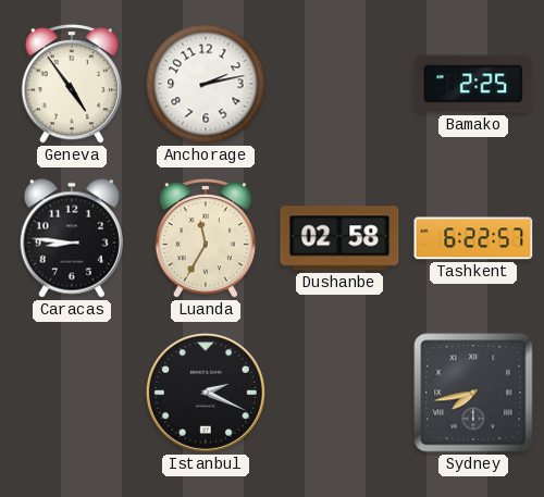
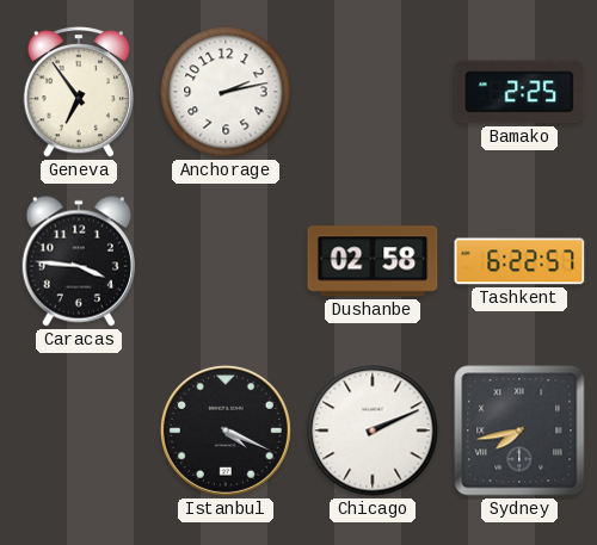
Geneva: 4:54 -> 6:54 (78, 93)
Caracas: 8:46 -> 3:46 (79, 261)
Luanda: 11:35 -> none (205, 239)
Istanbul: 2:19 -> 4:19 (226, 431)
Chicago: none -> 2:11 (373, 431)
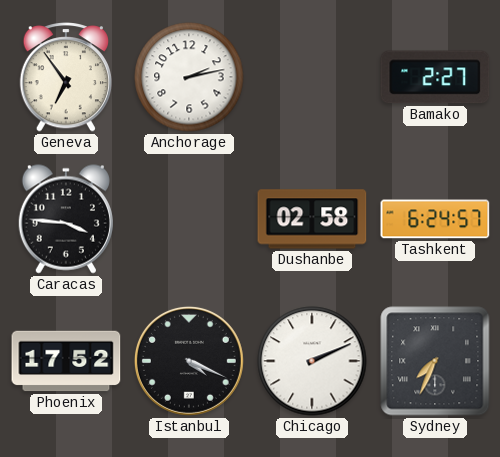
Bamako: 2:25 -> 2:27 (435, 77)
Tashkent: 6:22 -> 6:24 (435, 219)
Phoenix: none -> 17:52 (66, 361)
Sydney: 7:43 -> 7:34 (435, 361)
